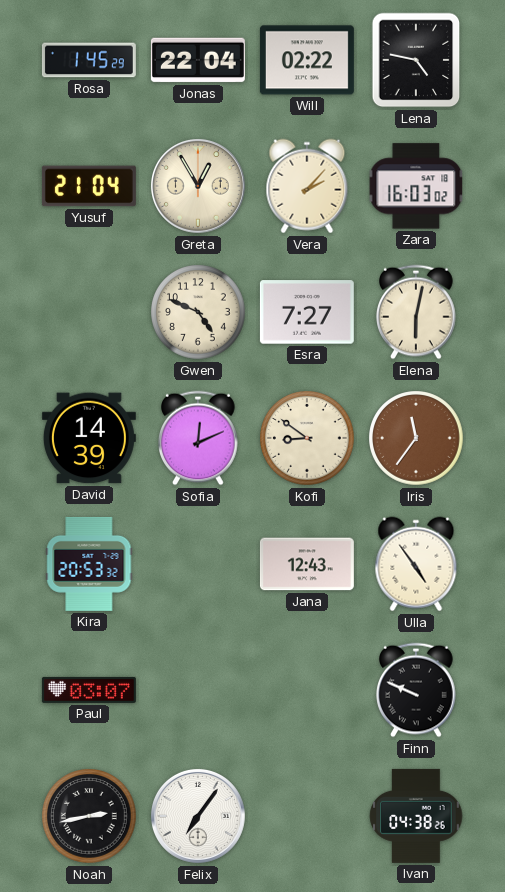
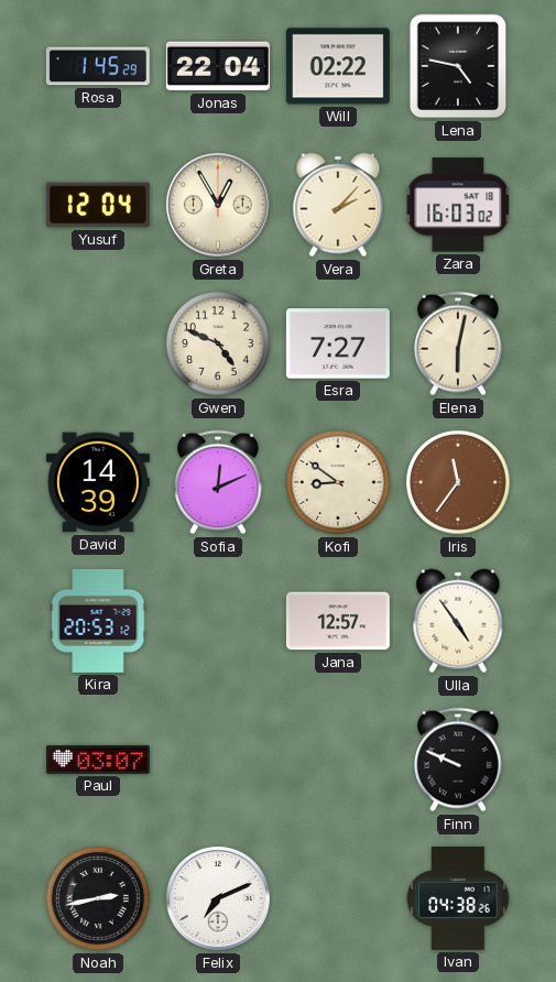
Yusuf: 21:04 -> 12:04 (98, 205)
Kira: 20:53:32 -> 20:53:12 (98, 621)
Jana: 12:43 -> 12:57 (338, 621)
Felix: 7:06 -> 7:11 (218, 898)
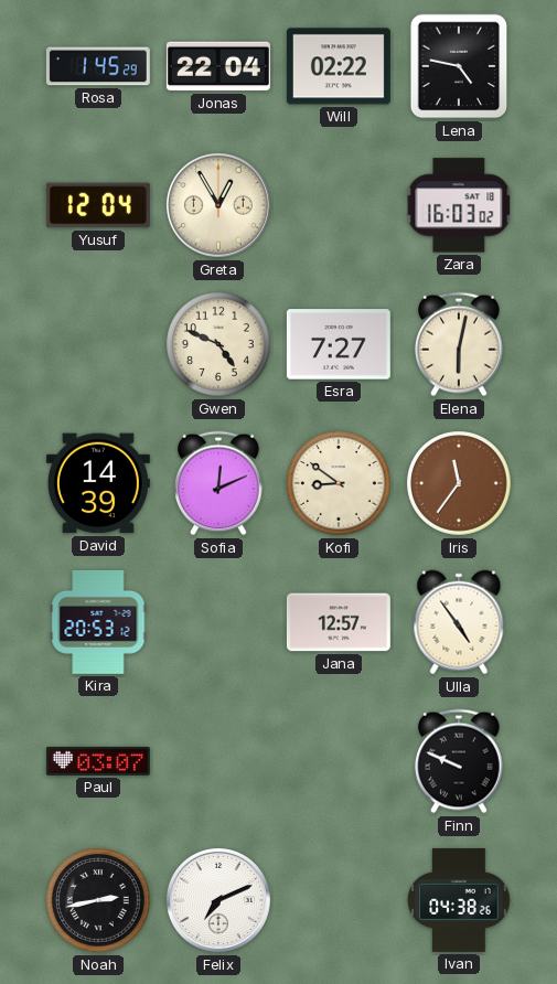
Vera: 2:07 -> none (338, 205)
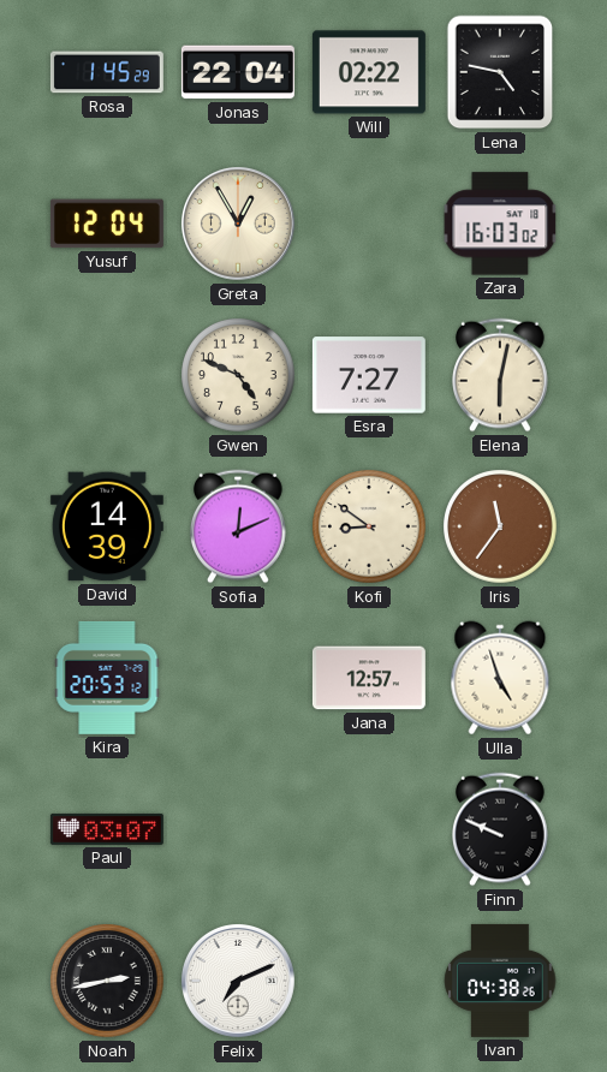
Ulla: 4:54 -> 4:57 (500, 678)
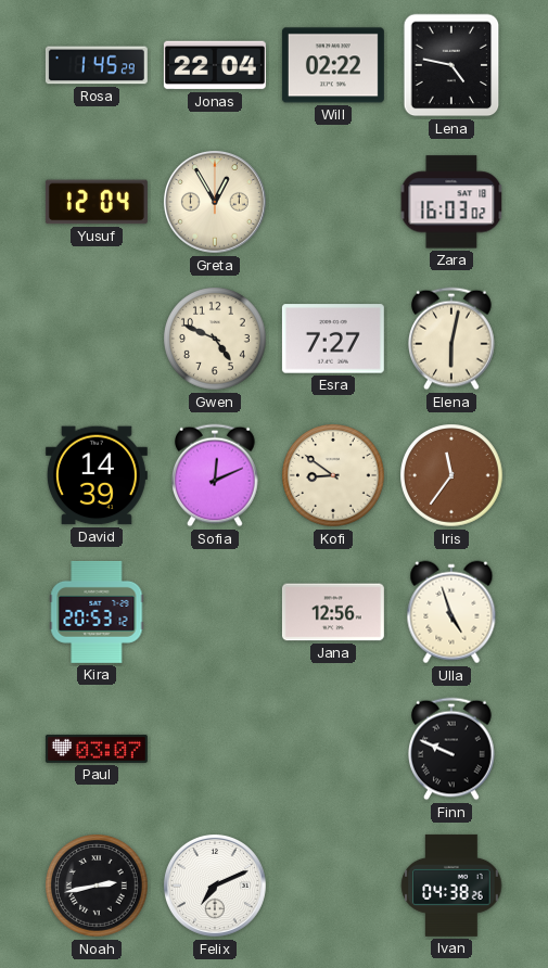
Jana: 12:57 -> 12:56 (333, 612)
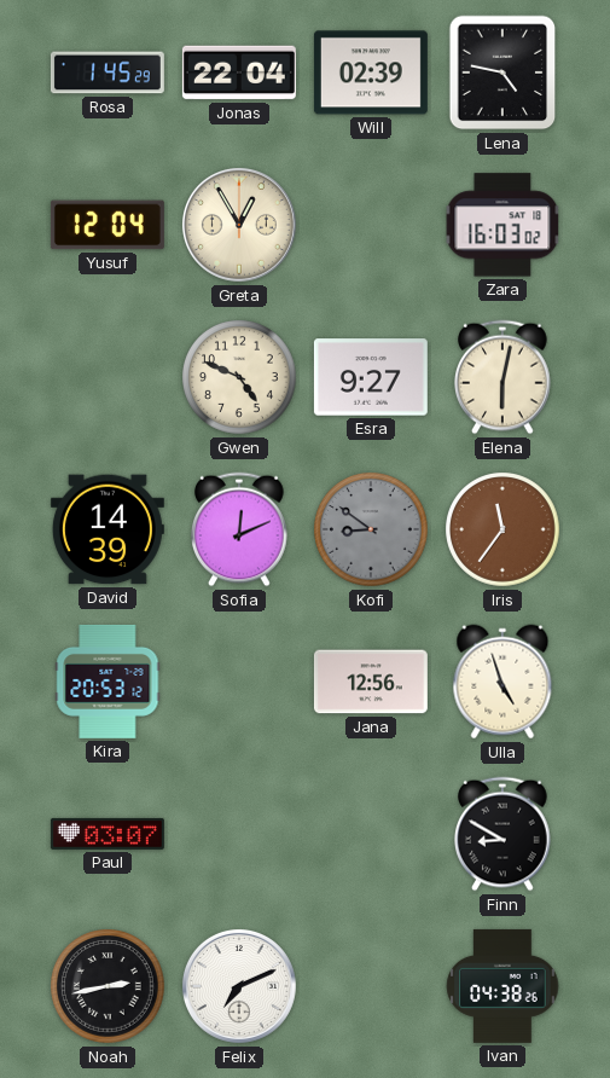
Will: 02:22 -> 02:39 (371, 73)
Esra: 7:27 -> 9:27 (371, 377)
Kofi dial: cream -> grey (371, 529)
Finn: 9:49 -> 8:50 (504, 834)
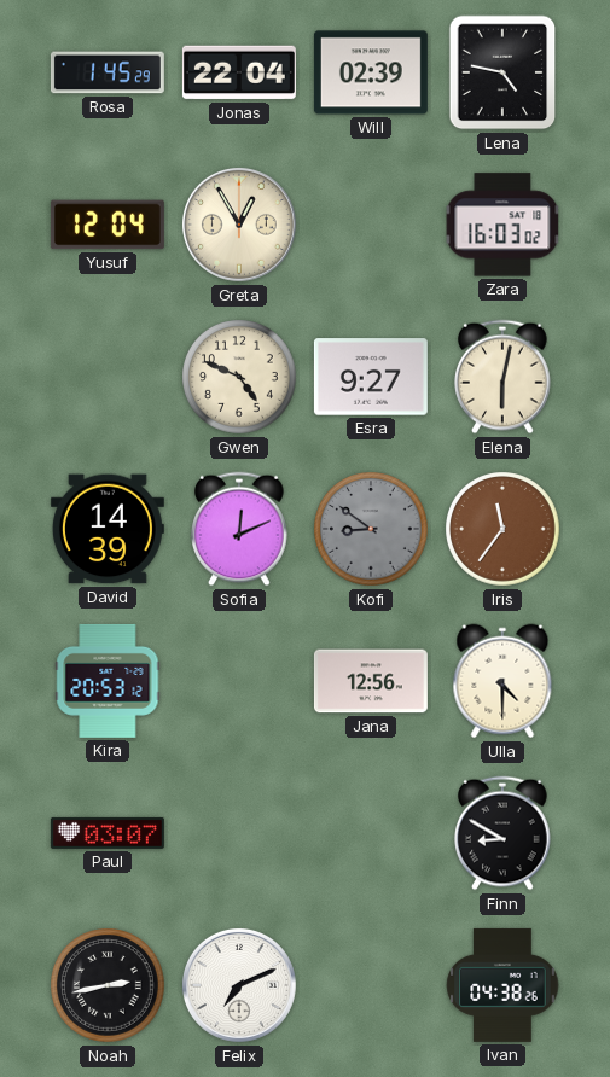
Ulla: 4:57 -> 4:30 (502, 681)
